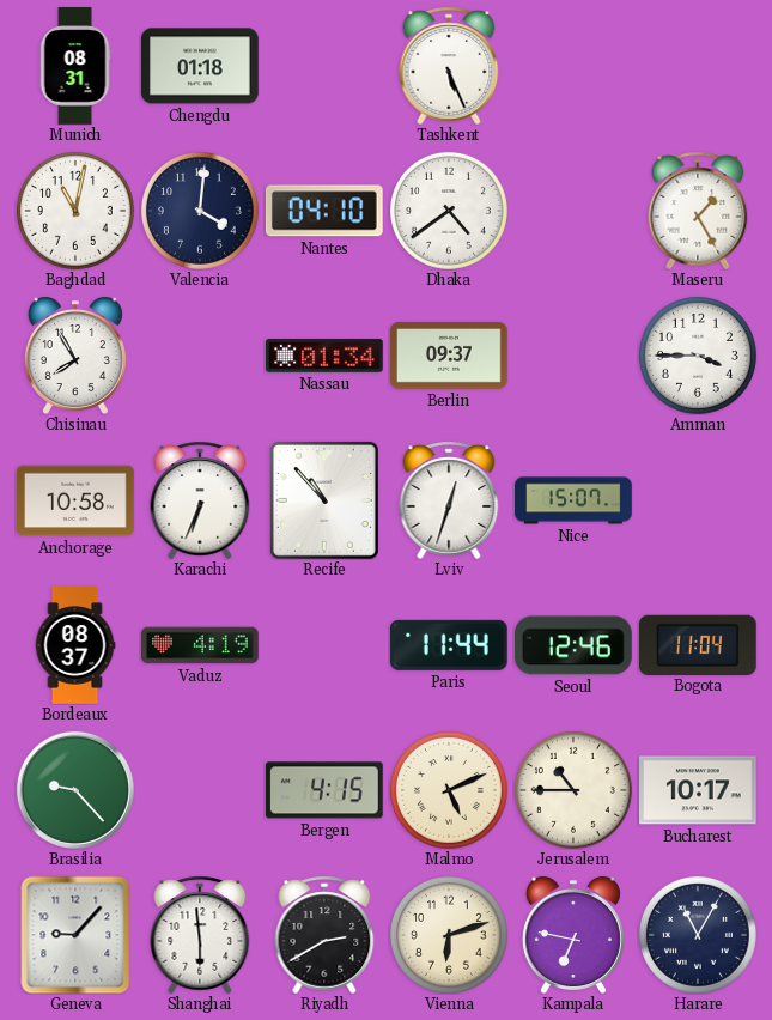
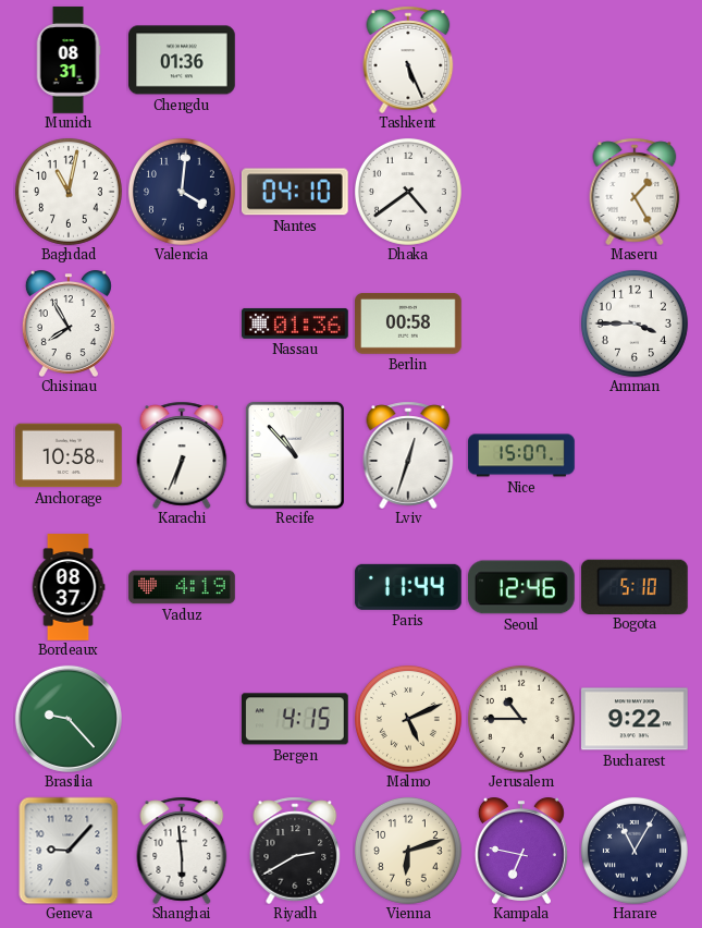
Chengdu: 01:18 -> 01:36 (183, 60)
Nassau: 01:34 -> 01:36 (296, 323)
Berlin: 09:37 -> 00:58 (409, 325)
Bogota: 11:04 -> 5:10 (635, 586)
Bucharest: 10:17 -> 9:22 (636, 719)
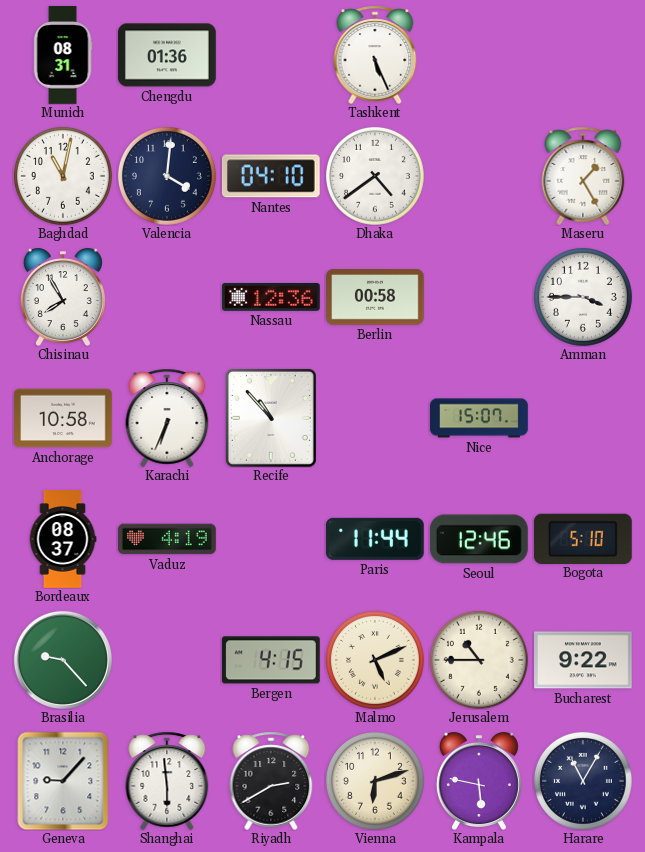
Nassau: 01:36 -> 12:36 (272, 297)
Lviv: 12:33 -> none (408, 455)
Kampala: 6:47 -> 5:47 (479, 781)
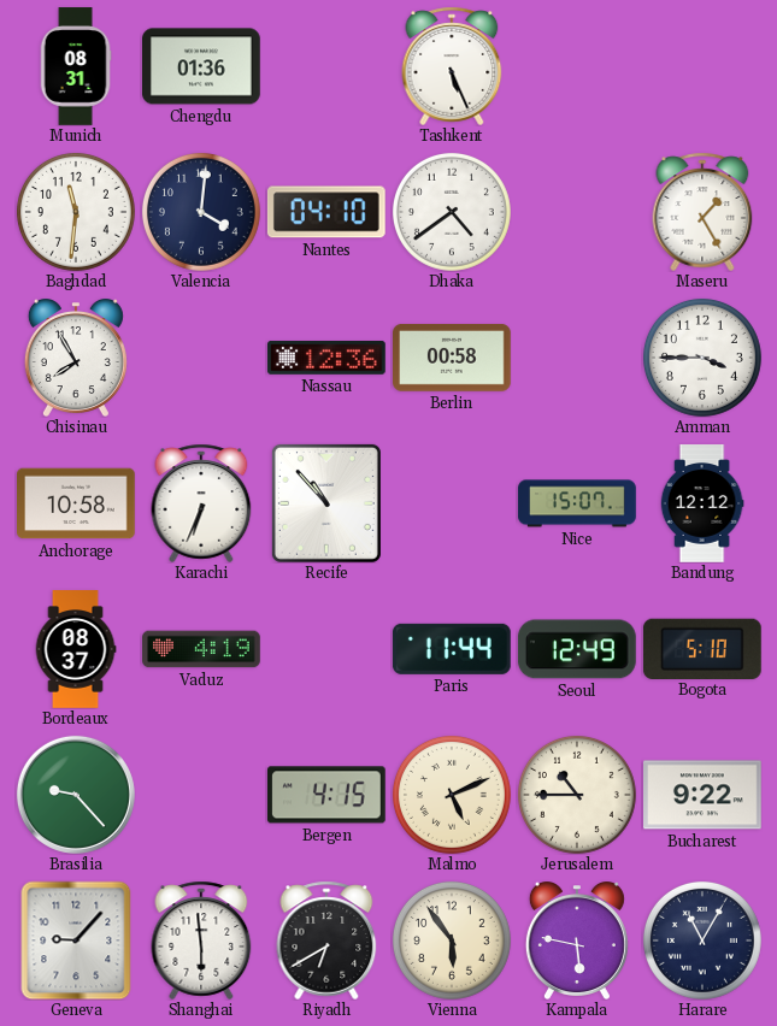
Baghdad: 11:02 -> 11:31 (76, 212)
Bandung: none -> 12:12 (702, 503)
Seoul: 12:46 -> 12:49 (577, 649)
Riyadh: 2:40 -> 6:40 (326, 940)
Vienna: 6:12 -> 5:54 (452, 940)
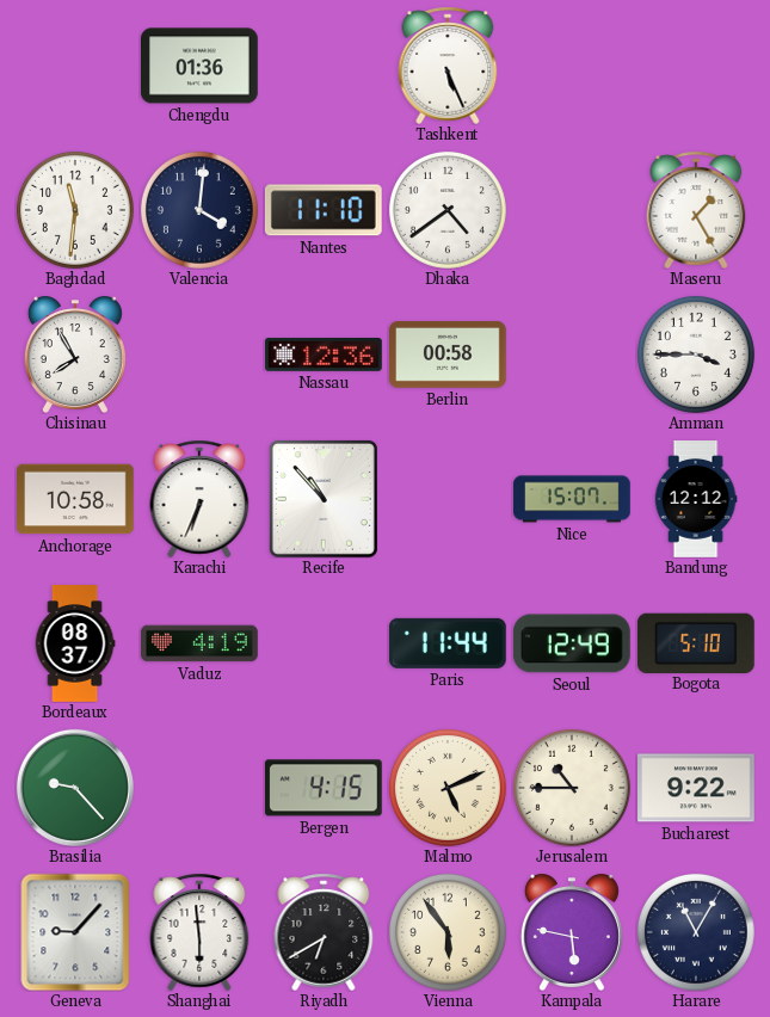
Munich: 08:31 -> none (76, 66)
Nantes: 04:10 -> 11:10 (324, 210)
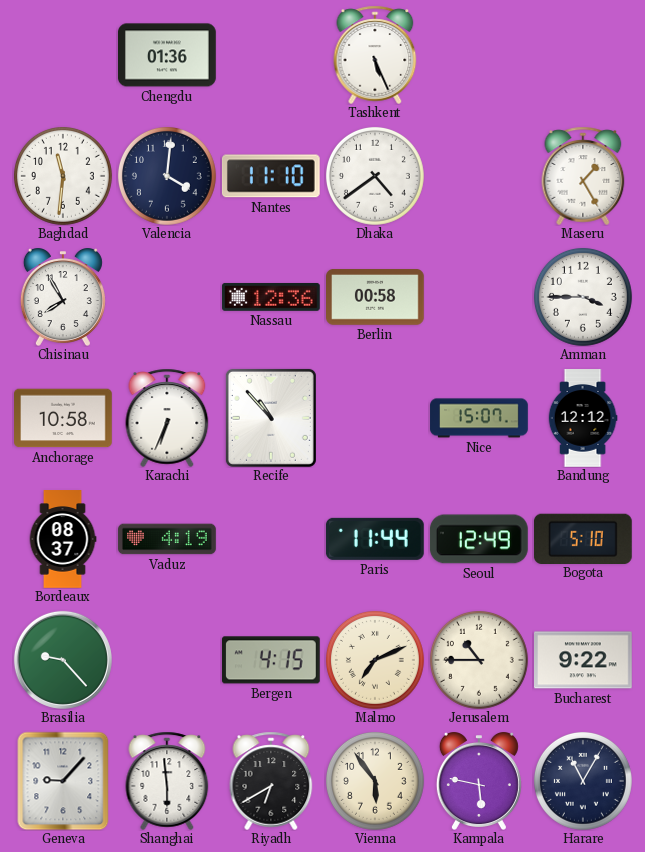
Malmo: 5:11 -> 7:11 (375, 660)
